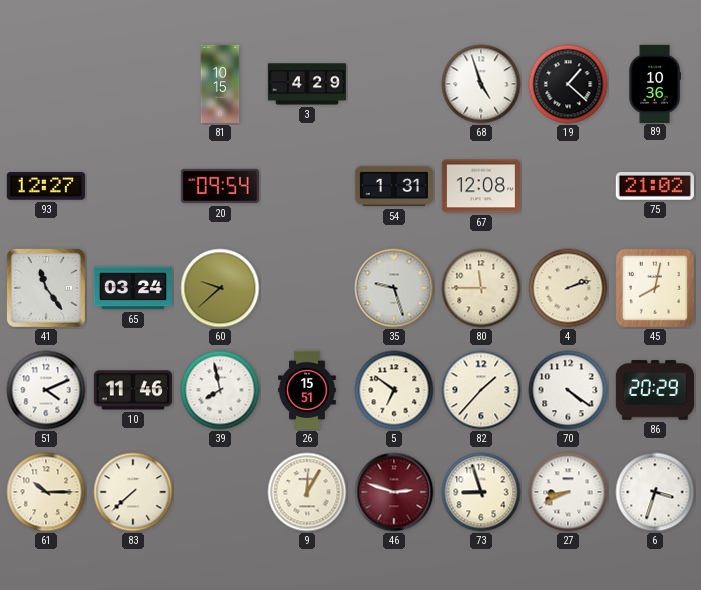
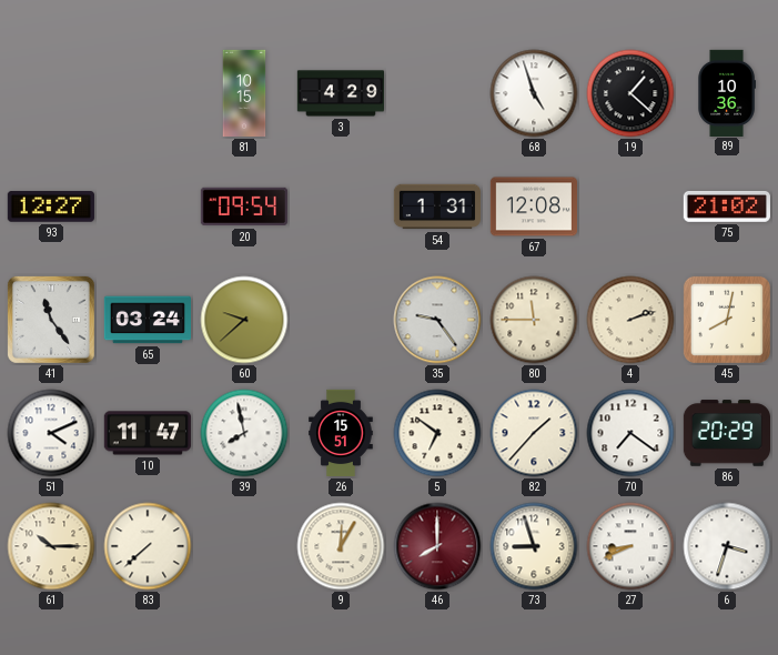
35: 9:27 -> 9:24 (437, 320)
10: 11:46 -> 11:47 (148, 433)
70: 4:21 -> 7:21 (630, 433)
46: 2:48 -> 8:00 (437, 546)
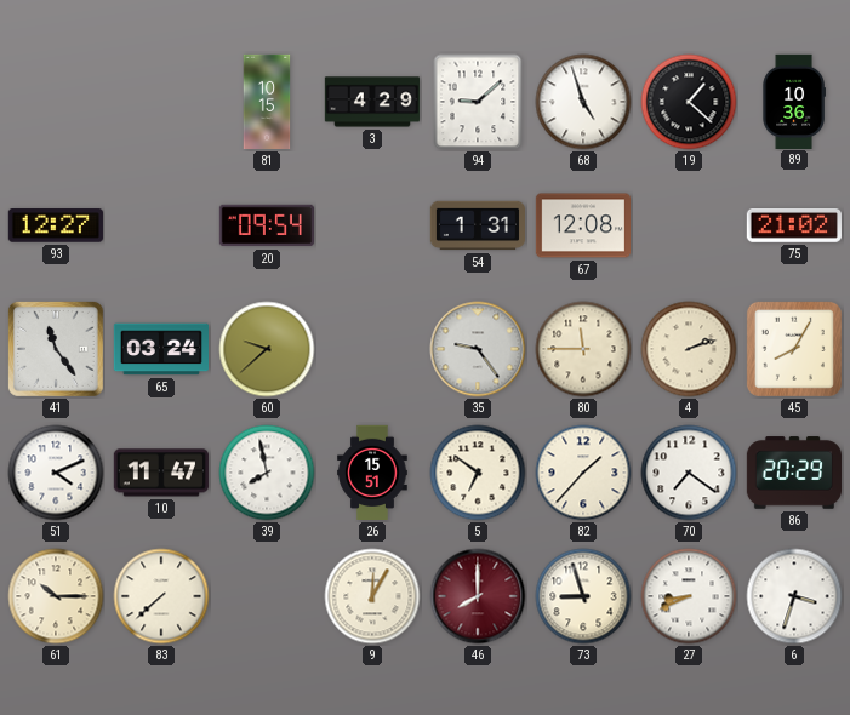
94: none -> 9:08 (478, 102)
45: 8:02 -> 8:05 (794, 349)
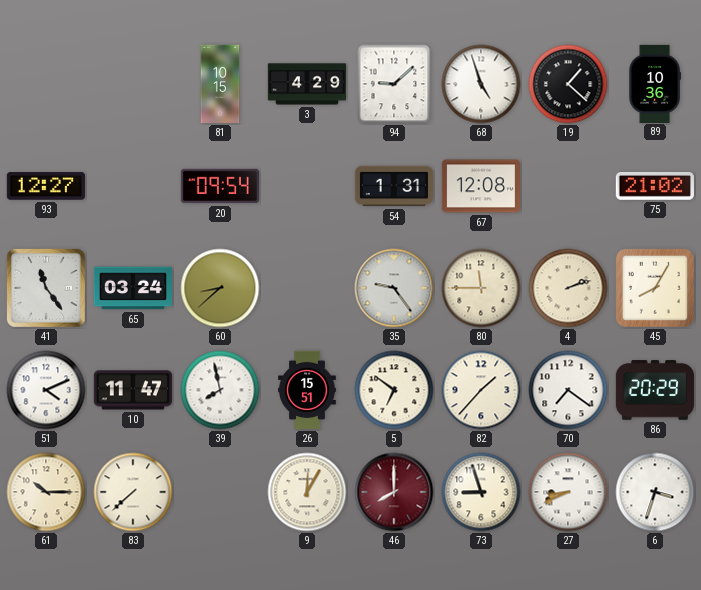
60: 9:38 -> 8:38 (220, 288)
